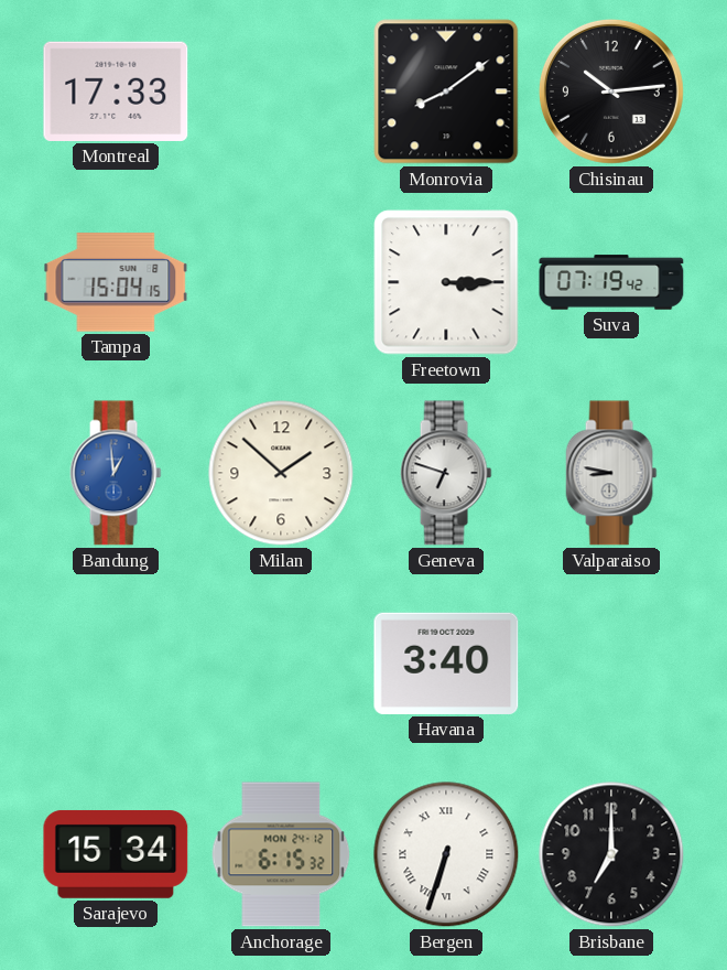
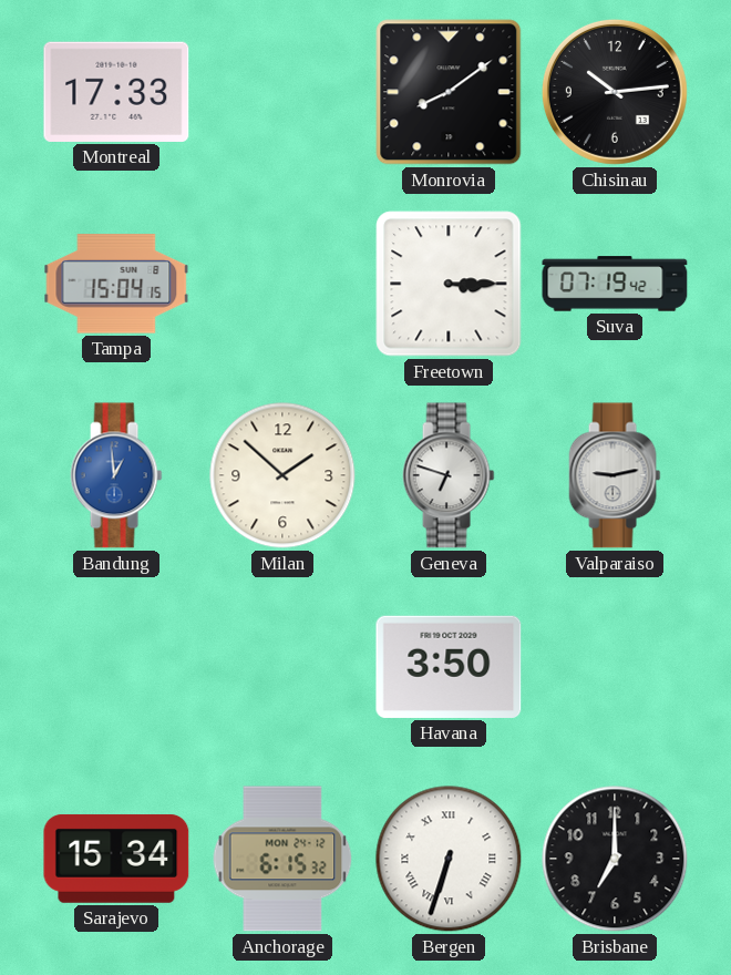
Valparaiso: 8:47 -> 9:13 (615, 475)
Havana: 3:40 -> 3:50 (449, 667)
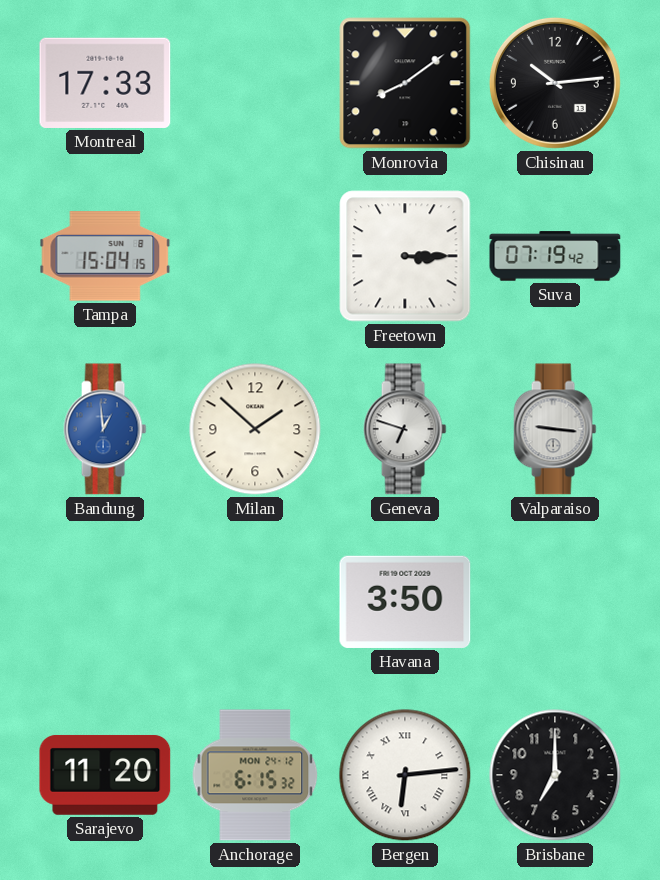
Valparaiso: 9:13 -> 9:16 (555, 429)
Sarajevo: 15:34 -> 11:20 (105, 775)
Bergen: 6:33 -> 6:14 (405, 775)
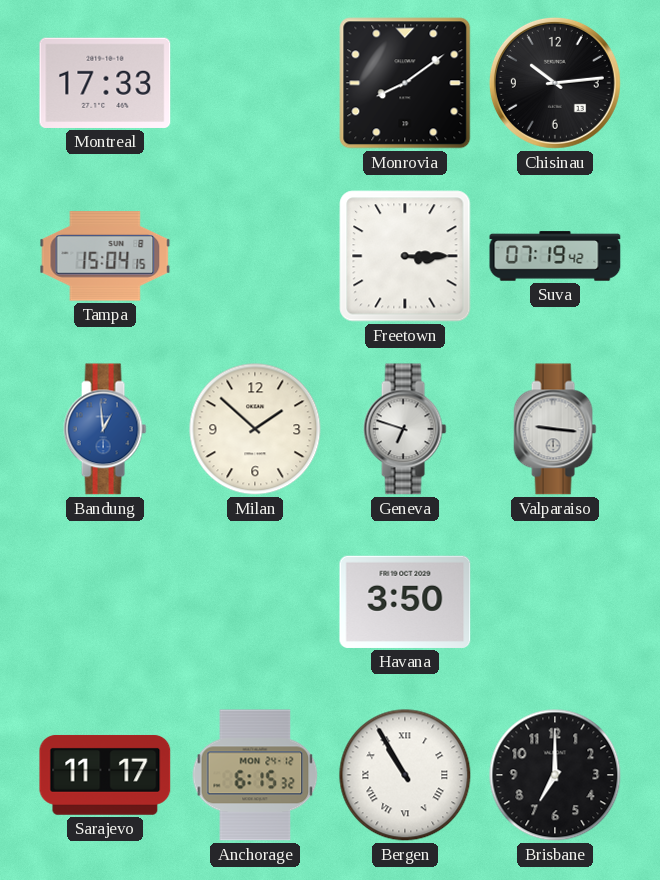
Sarajevo: 11:20 -> 11:17 (105, 775)
Bergen: 6:14 -> 10:55 (405, 775)
